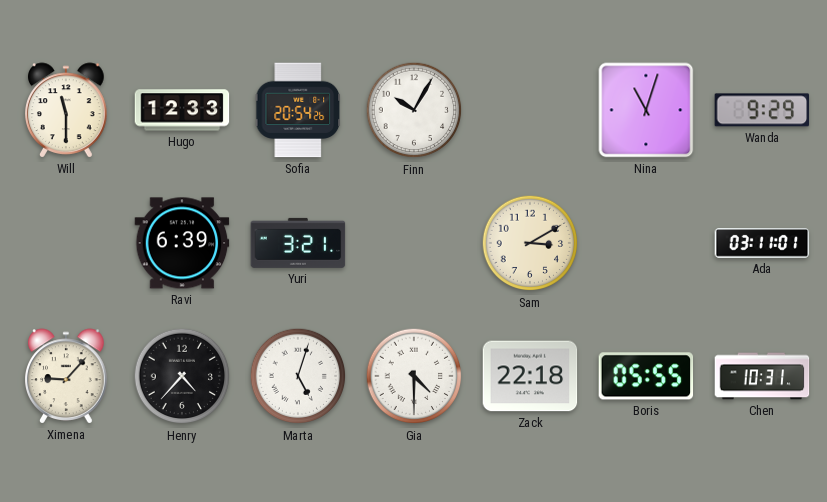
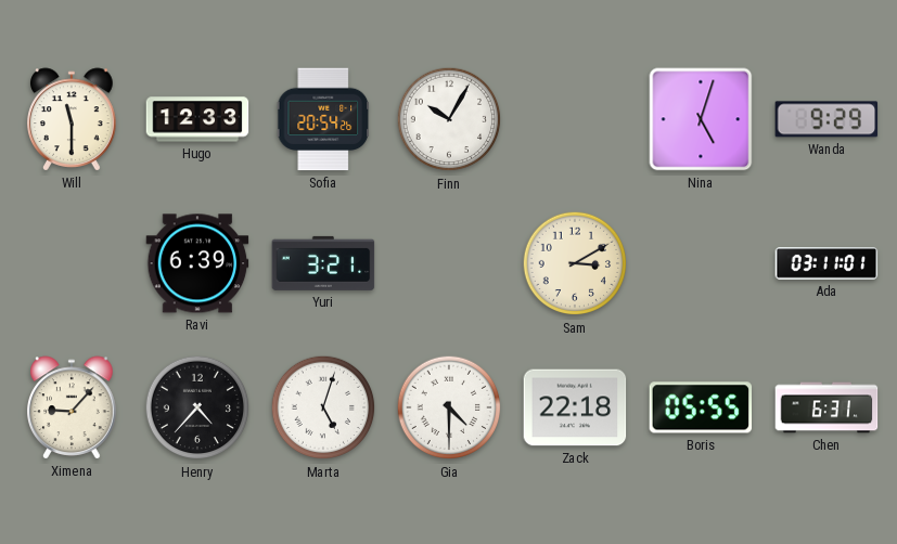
Nina: 11:03 -> 5:03 (701, 119)
Chen: 10:31 -> 6:31 (826, 407)
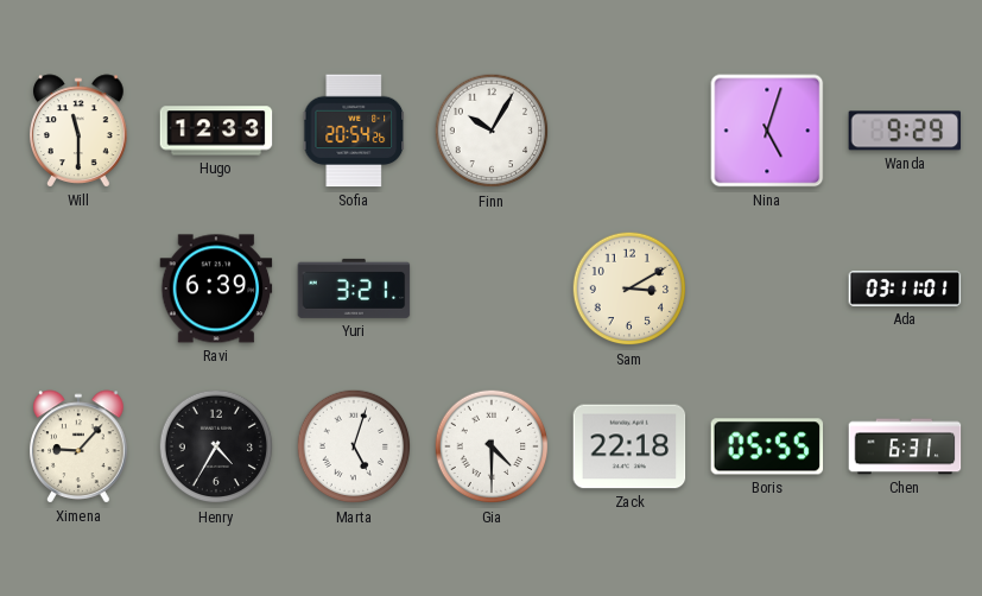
Henry: 4:37 -> 4:35 (216, 446)
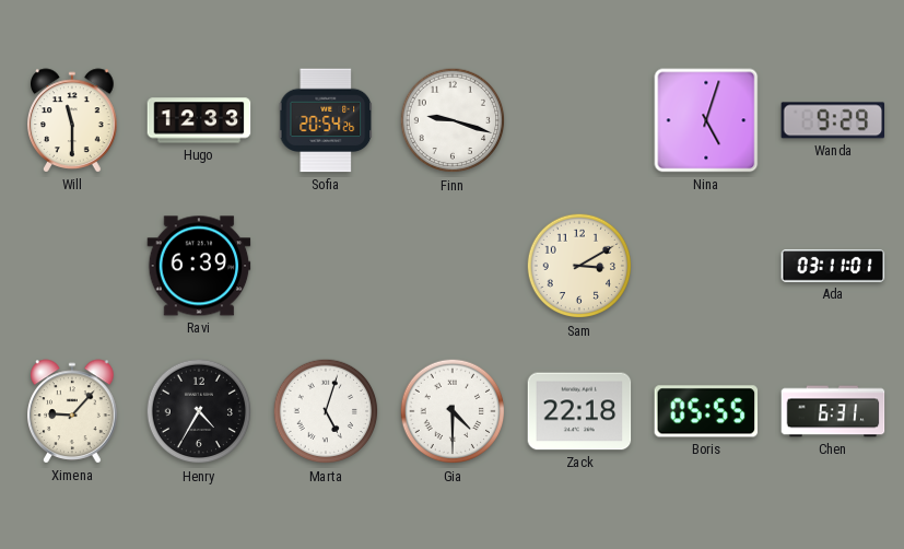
Finn: 10:05 -> 9:18 (453, 120)
Yuri: 3:21 -> none (354, 289)
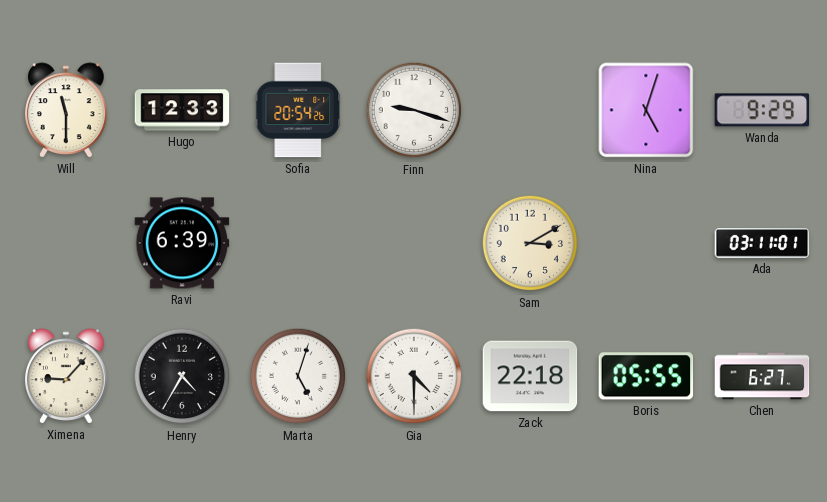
Chen: 6:31 -> 6:27 (762, 376)
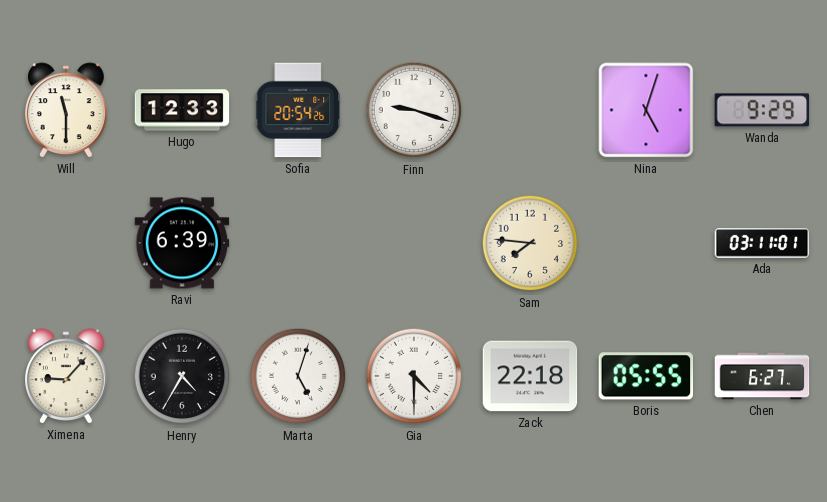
Sam: 3:10 -> 7:46 (530, 243)
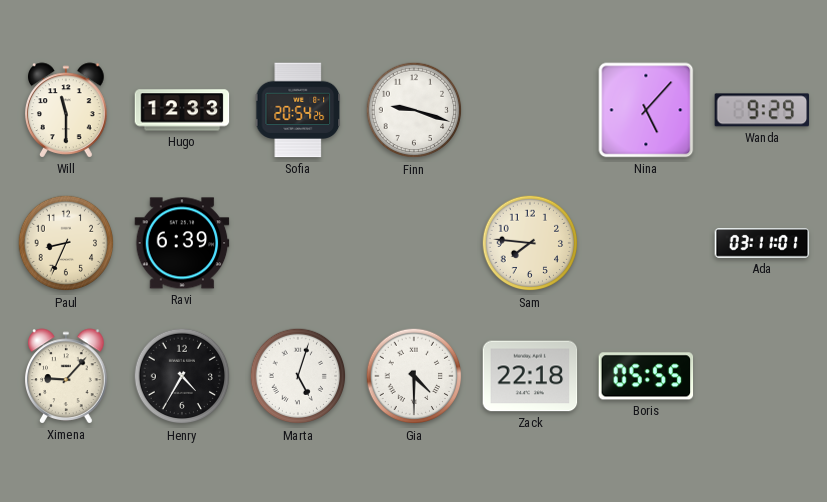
Nina: 5:03 -> 5:07 (646, 110)
Paul: none -> 8:34 (66, 243)
Chen: 6:27 -> none (762, 376)
